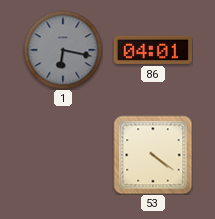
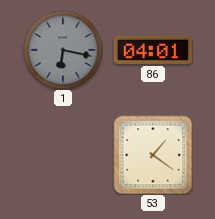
53: 4:21 -> 1:21 (153, 155)
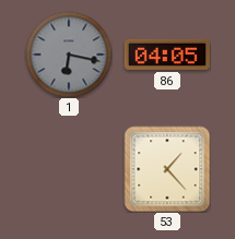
86: 04:01 -> 04:05 (167, 55)
53: 1:21 -> 1:23 (167, 169)
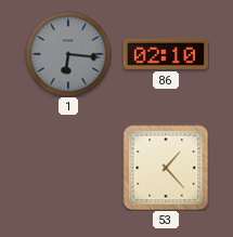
1: 6:17 -> 6:16 (68, 54)
86: 04:05 -> 02:10 (166, 54)
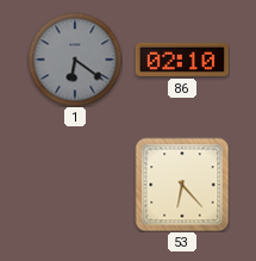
1: 6:16 -> 6:21 (75, 60)
53: 1:23 -> 6:23 (182, 185)
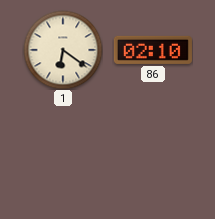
1 dial: grey -> cream (63, 50)
53: 6:23 -> none (182, 185)
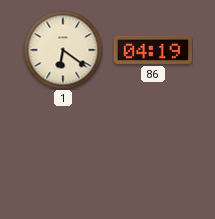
86: 02:10 -> 04:19 (153, 50)
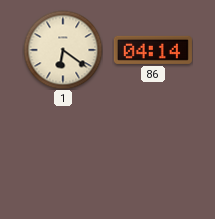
86: 04:19 -> 04:14 (153, 50)
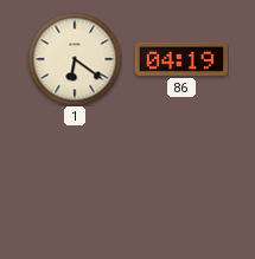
86: 04:14 -> 04:19 (181, 59)
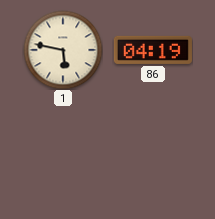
1: 6:21 -> 5:47 (63, 50)
